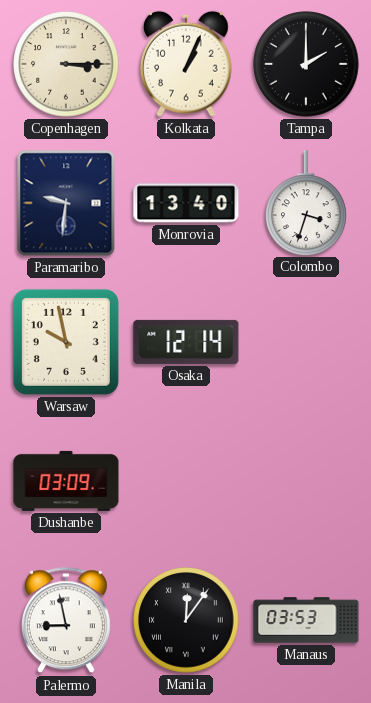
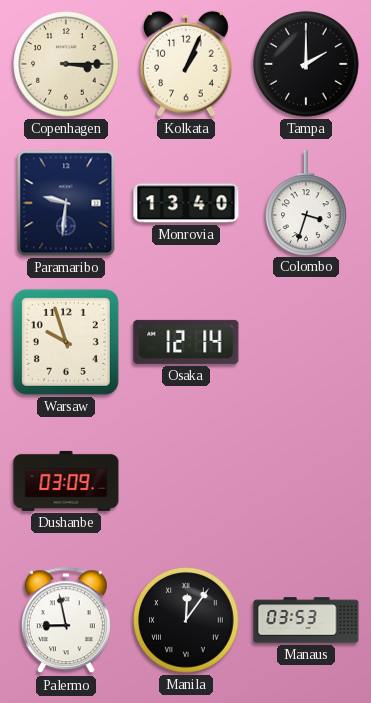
Warsaw: 9:58 -> 9:57 (66, 342)
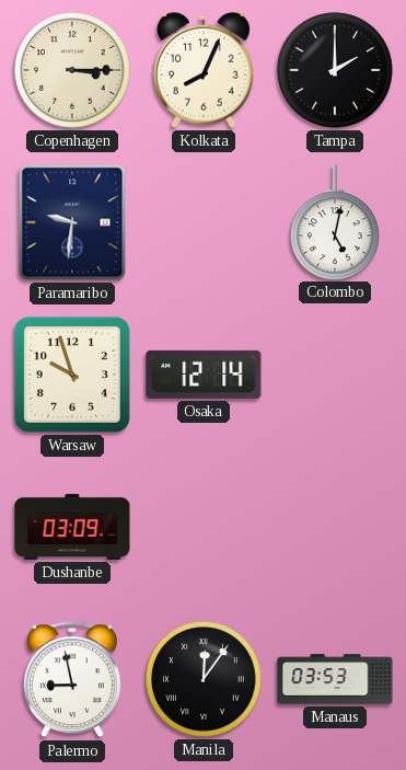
Kolkata: 1:04 -> 8:04 (204, 70)
Monrovia: 13:40 -> none (186, 203)
Colombo: 3:33 -> 5:02 (335, 222)
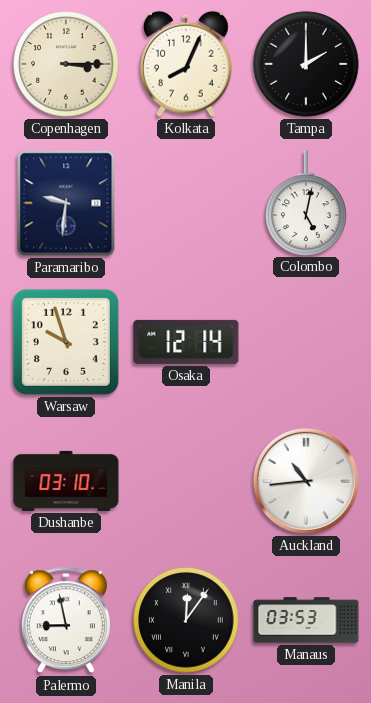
Dushanbe: 03:09 -> 03:10 (66, 481)
Auckland: none -> 10:44 (306, 481)
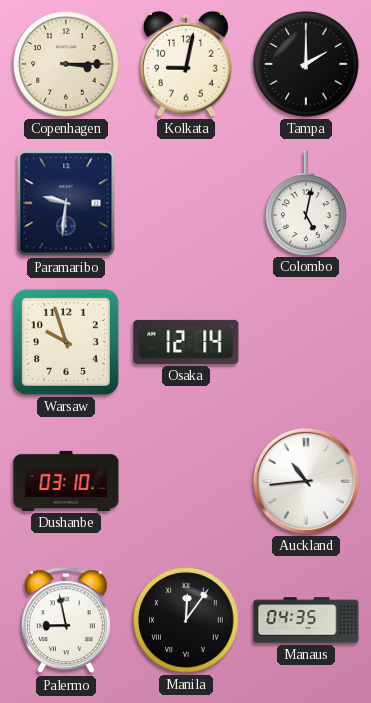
Kolkata: 8:04 -> 9:02 (186, 64)
Manaus: 03:53 -> 04:35 (306, 620)
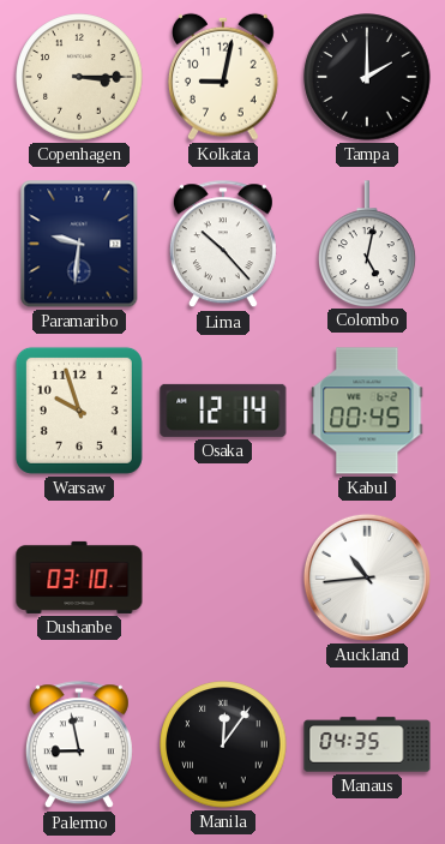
Lima: none -> 10:23 (223, 245)
Kabul: none -> 00:45 (367, 411)
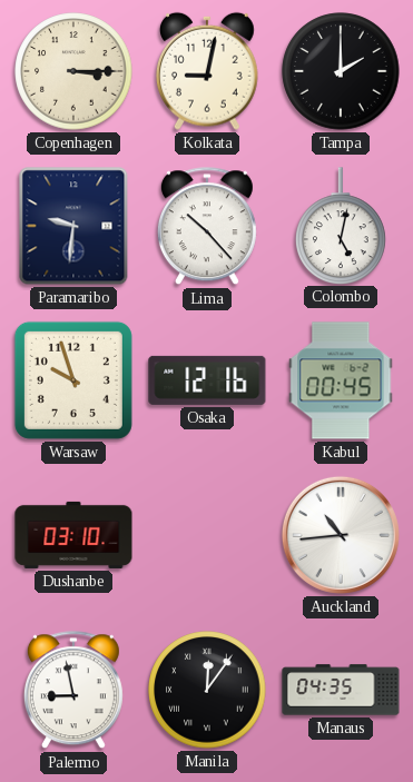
Osaka: 12:14 -> 12:16 (207, 380)
